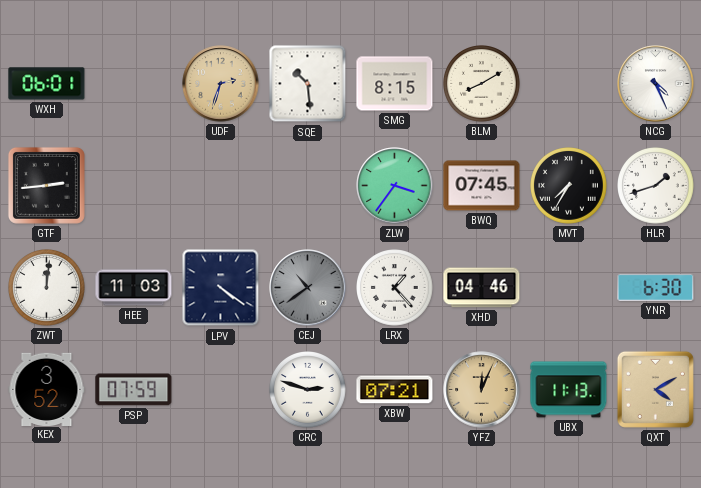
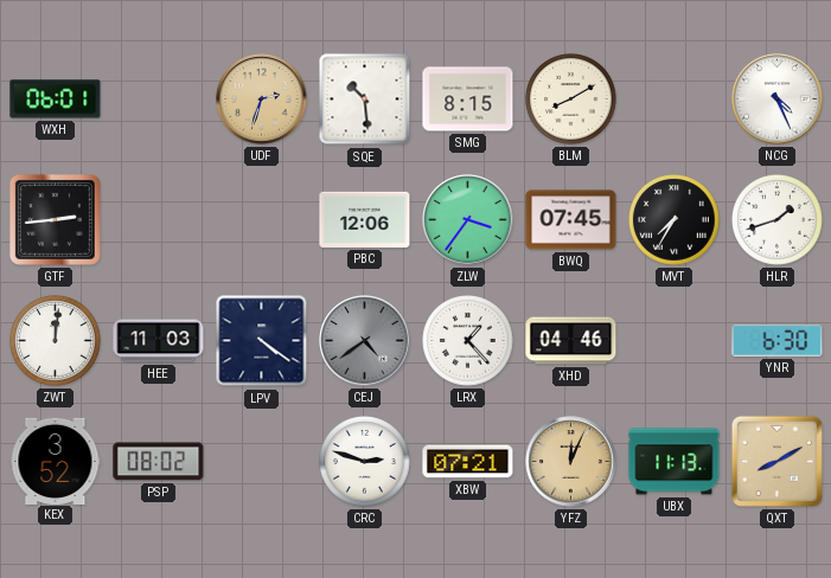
PBC: none -> 12:06 (365, 219)
CEJ: 10:39 -> 4:39 (365, 341)
PSP: 07:59 -> 08:02 (159, 462)
QXT: 4:10 -> 8:10 (776, 461)
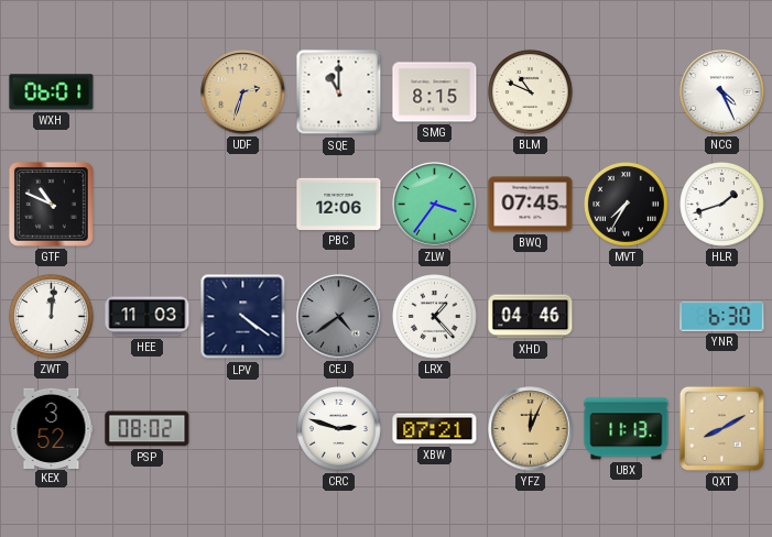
SQE: 10:29 -> 11:00 (339, 92)
BLM: 8:10 -> 10:49 (531, 92)
GTF: 2:44 -> 10:49 (51, 204)
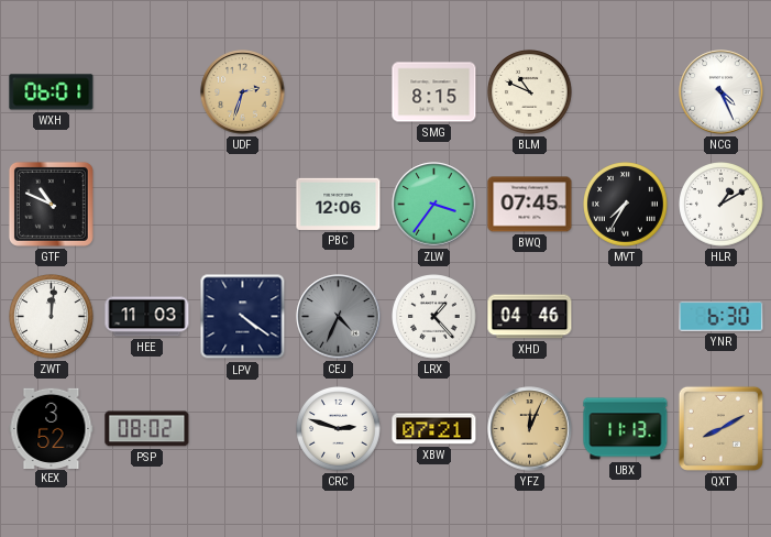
SQE: 11:00 -> none (339, 92)
HLR: 1:42 -> 1:10 (722, 205)
CEJ: 4:39 -> 4:34 (339, 317)
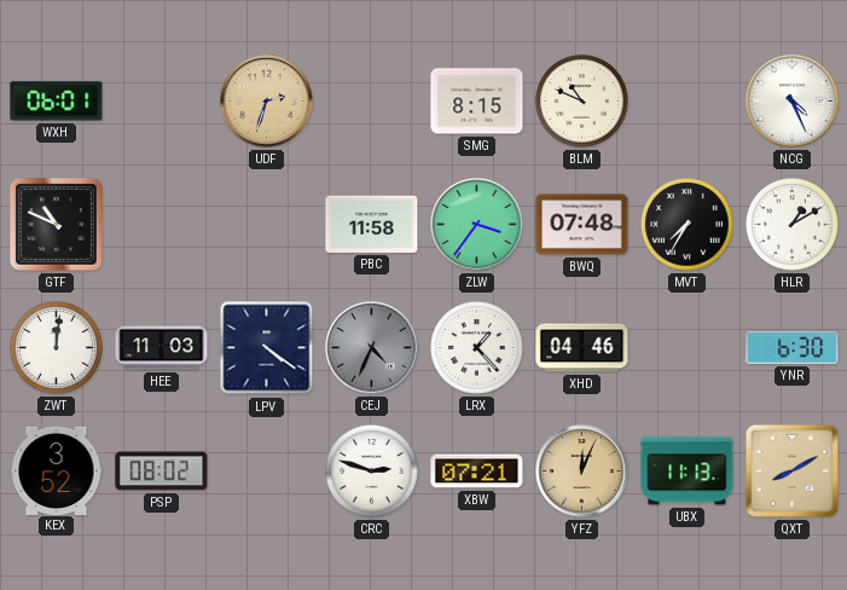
PBC: 12:06 -> 11:58 (372, 224)
BWQ: 07:45 -> 07:48 (582, 225)
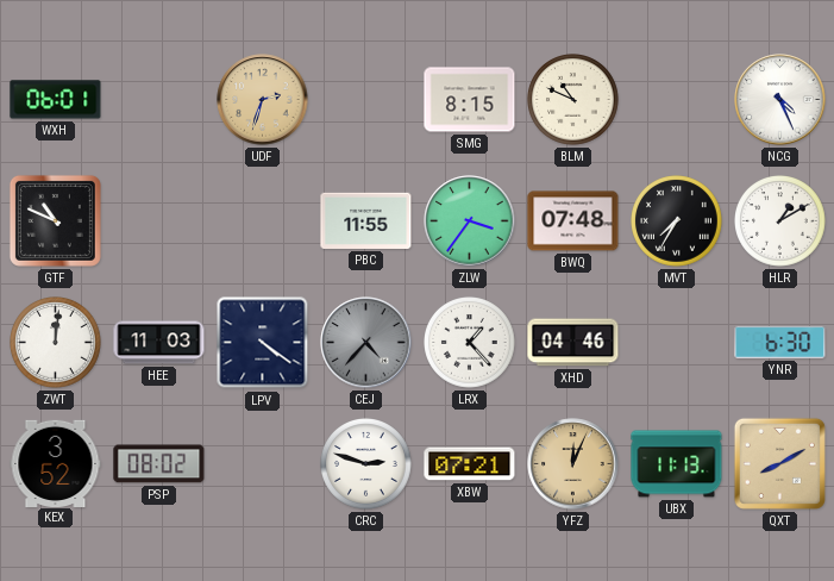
PBC: 11:58 -> 11:55 (366, 220)
CEJ: 4:34 -> 4:37 (366, 343)
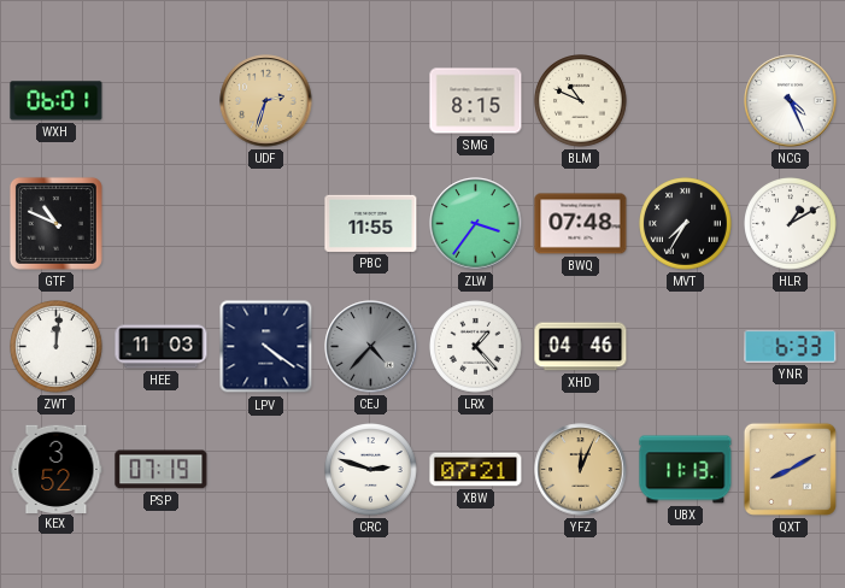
YNR: 6:30 -> 6:33 (791, 346)
PSP: 08:02 -> 07:19 (162, 470)
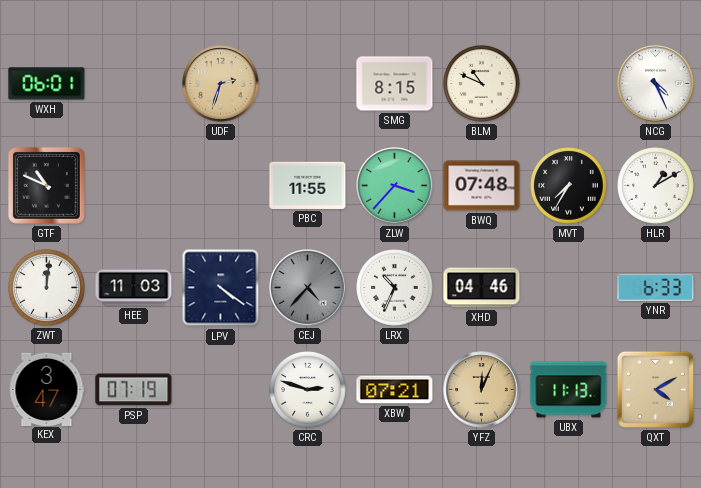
ZLW: 3:36 -> 3:37 (395, 186)
LRX: 1:23 -> 10:34 (395, 288)
KEX: 3:52 -> 3:47 (47, 389)
QXT: 8:10 -> 4:10 (655, 389)
